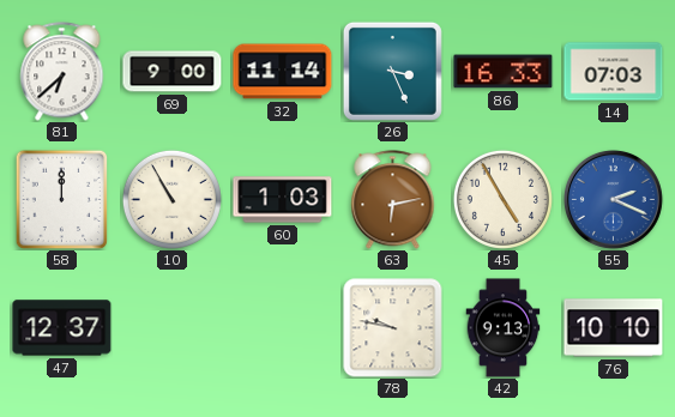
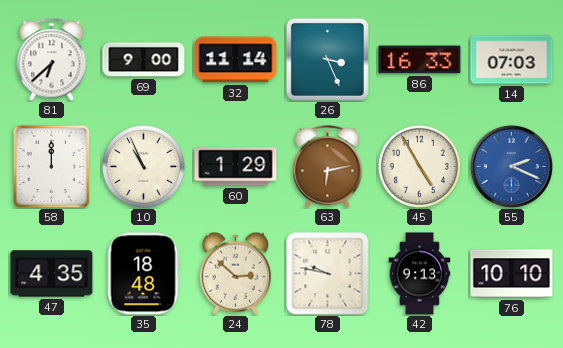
10: 10:55 -> 10:56 (143, 166)
60: 1:03 -> 1:29 (236, 167)
47: 12:37 -> 4:35 (52, 274)
35: none -> 18:48 (144, 274)
24: none -> 2:52 (235, 273)
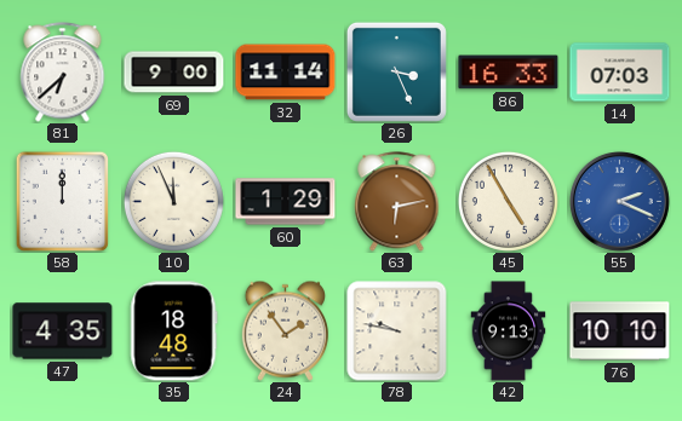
10: 10:56 -> 11:56 (173, 201)
24: 2:52 -> 1:54 (285, 330)
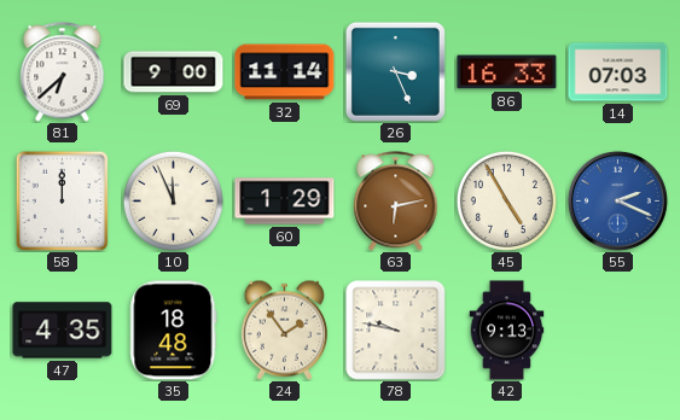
76: 10:10 -> none (620, 331)
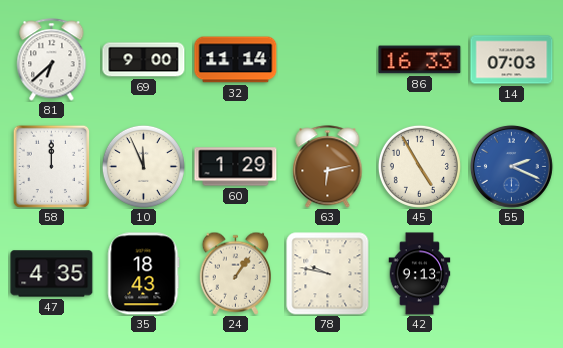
26: 3:26 -> none (395, 71)
35: 18:48 -> 18:43 (144, 274)
24: 1:54 -> 1:06 (235, 273)
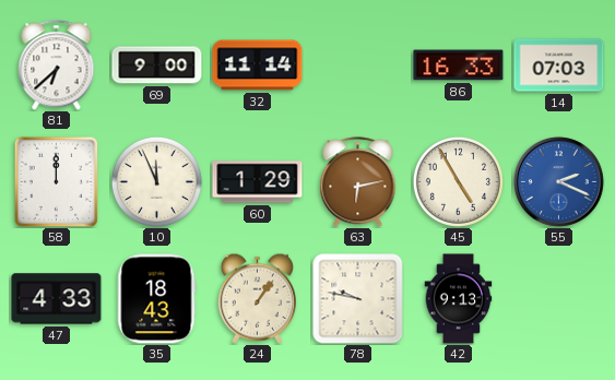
47: 4:35 -> 4:33 (57, 299)
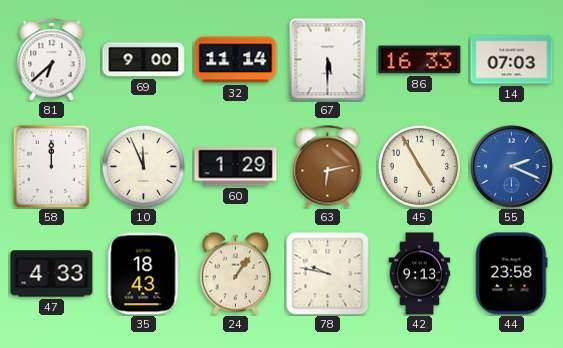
67: none -> 5:30 (328, 59)
44: none -> 23:58 (512, 274)
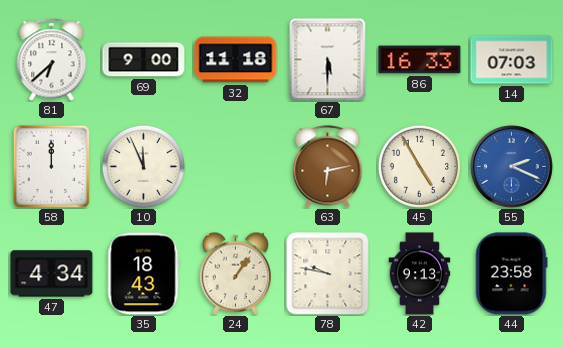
32: 11:14 -> 11:18 (236, 60)
60: 1:29 -> none (236, 167)
47: 4:33 -> 4:34 (52, 274)
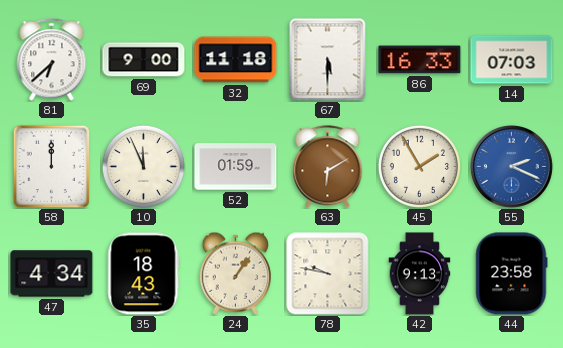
52: none -> 01:59 (236, 167)
63: 6:13 -> 6:10 (328, 167)
45: 4:55 -> 1:55 (419, 166)
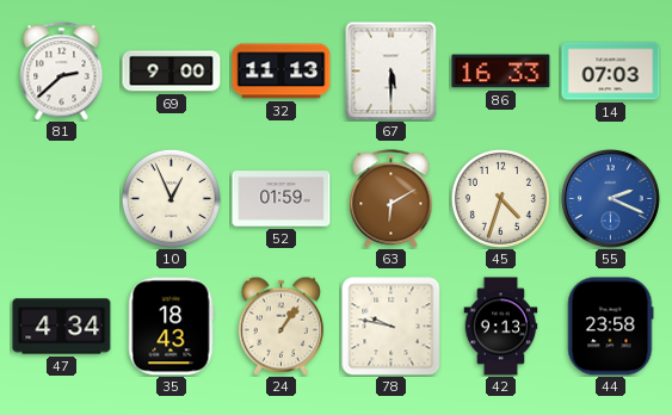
81: 6:38 -> 2:38 (62, 72)
32: 11:18 -> 11:13 (282, 72)
58: 12:00 -> none (52, 166)
10: 11:56 -> 12:56 (171, 198)
45: 1:55 -> 4:33 (500, 198)
